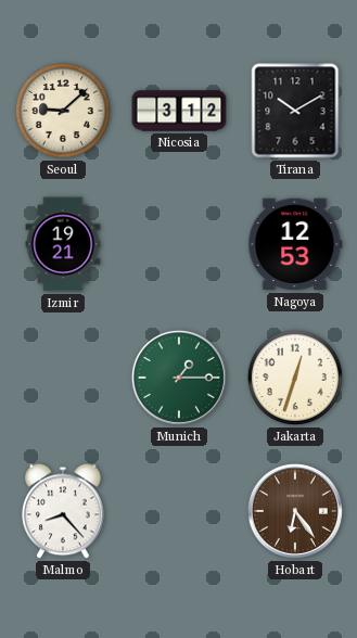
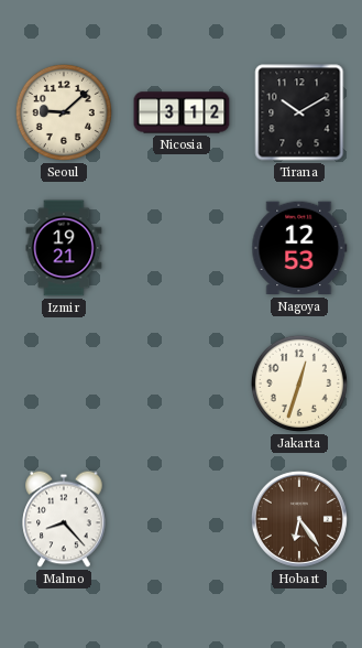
Munich: 1:15 -> none (179, 378)
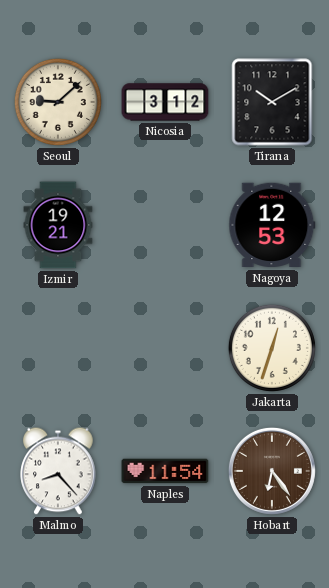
Naples: none -> 11:54 (165, 471)
